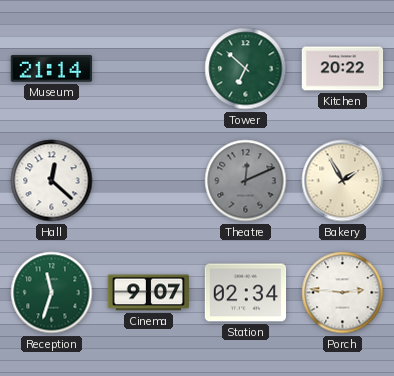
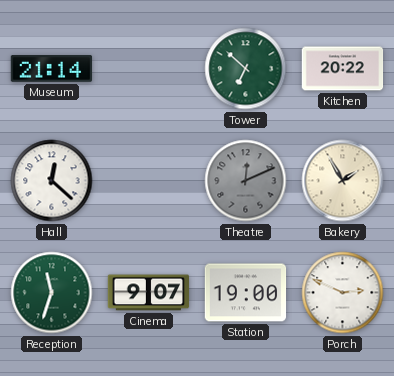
Station: 02:34 -> 19:00 (246, 293)
Porch: 2:46 -> 2:49 (343, 293)
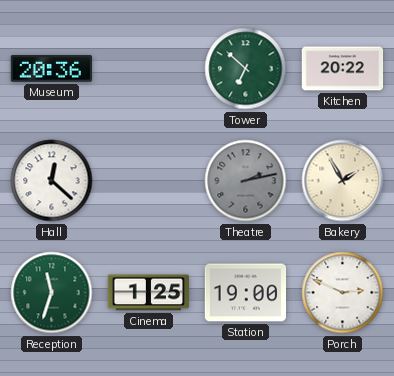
Museum: 21:14 -> 20:36 (52, 69)
Theatre: 12:11 -> 2:13 (246, 181)
Cinema: 9:07 -> 1:25 (149, 293)
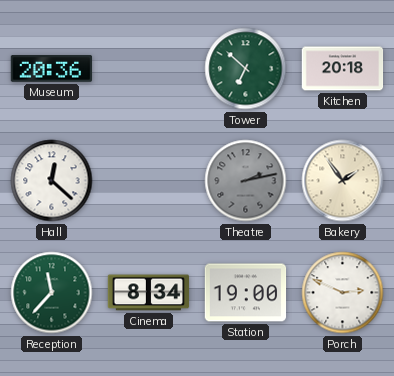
Kitchen: 20:22 -> 20:18 (343, 69)
Bakery: 1:55 -> 1:54 (343, 181)
Reception: 11:33 -> 11:37 (52, 293)
Cinema: 1:25 -> 8:34 (149, 293)
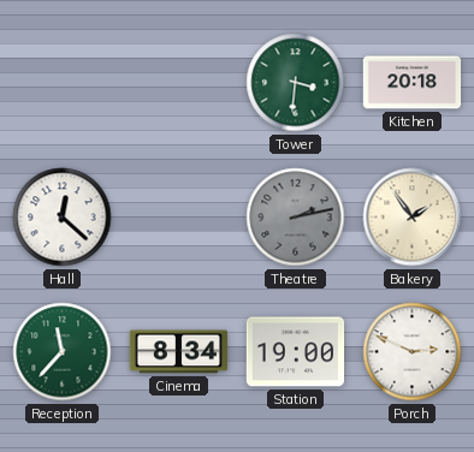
Museum: 20:36 -> none (52, 69)
Tower: 6:52 -> 3:31 (296, 83)
